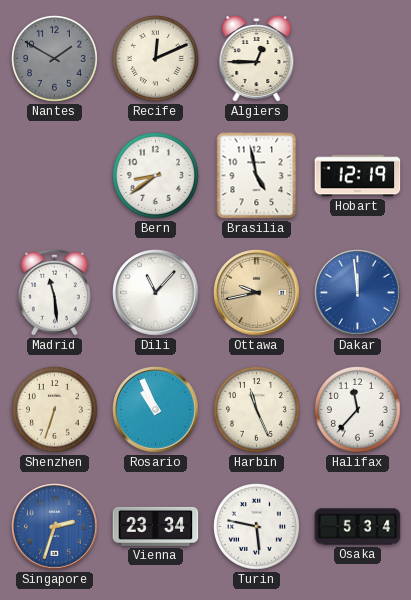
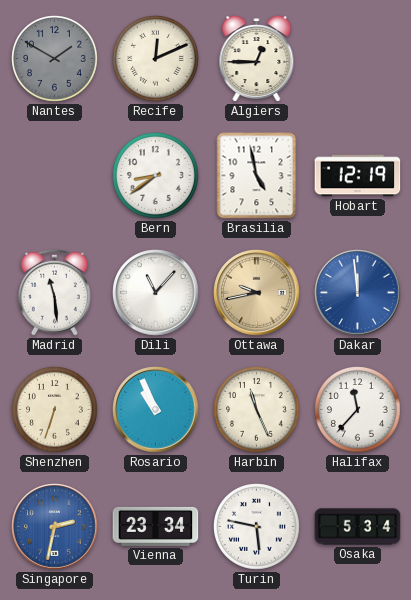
Singapore: 2:33 -> 2:32 (55, 527)
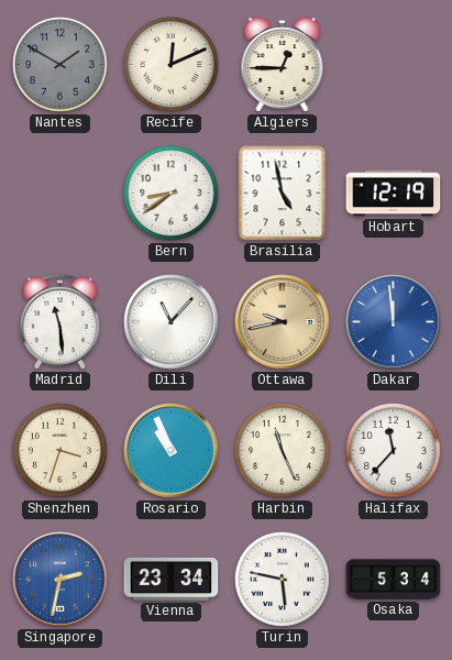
Shenzhen: 6:33 -> 3:33 (60, 451)
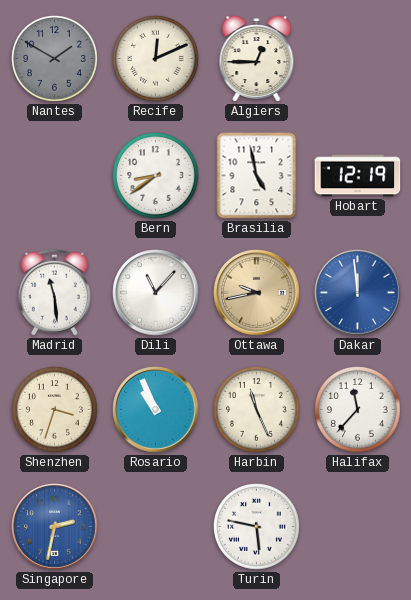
Vienna: 23:34 -> none (172, 579)
Osaka: 5:34 -> none (394, 580)
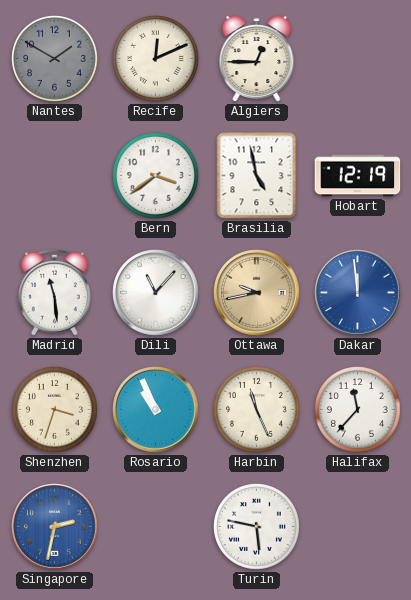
Bern: 8:39 -> 3:39 (156, 176)
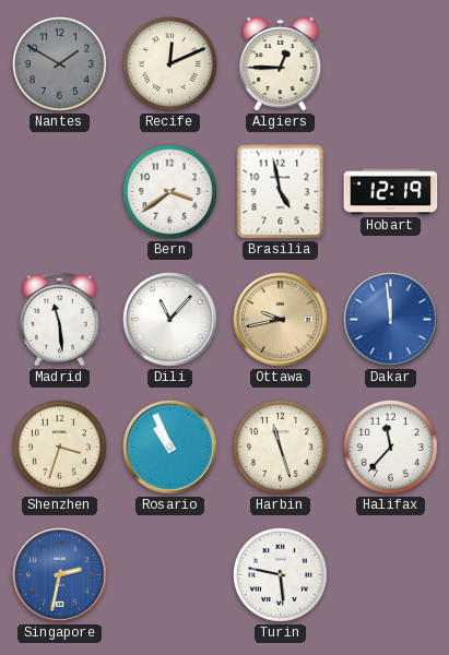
Harbin: 11:26 -> 11:27 (281, 448)
